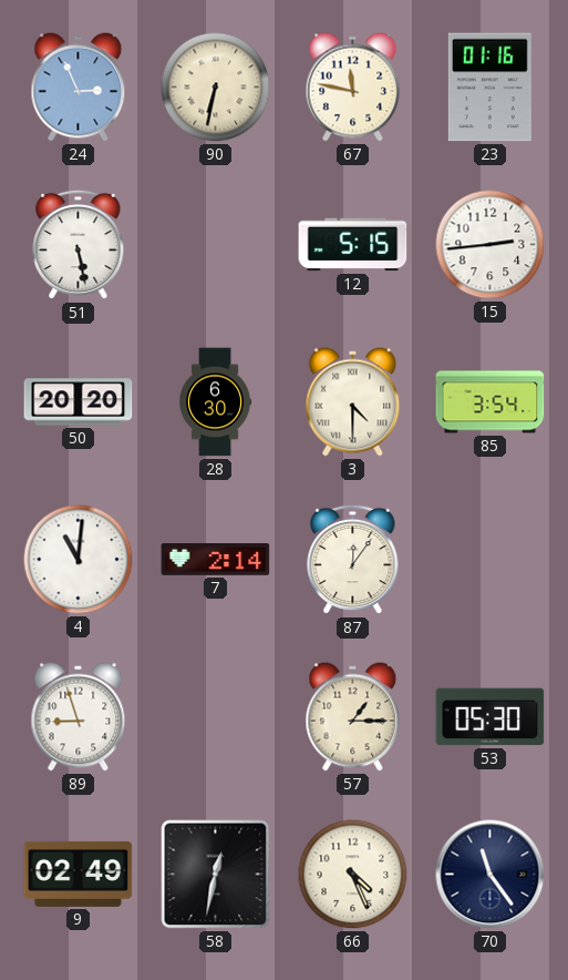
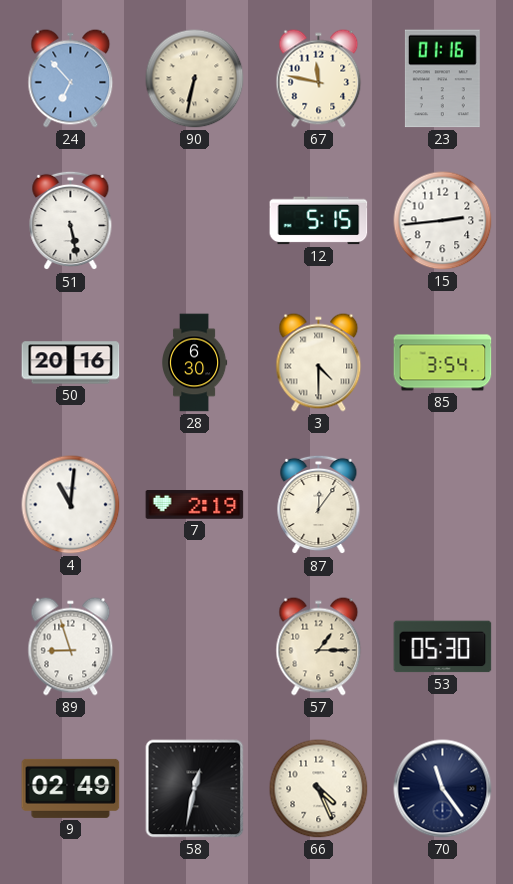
24: 2:56 -> 6:53 (71, 79)
50: 20:20 -> 20:16 (71, 363)
7: 2:14 -> 2:19 (195, 505)
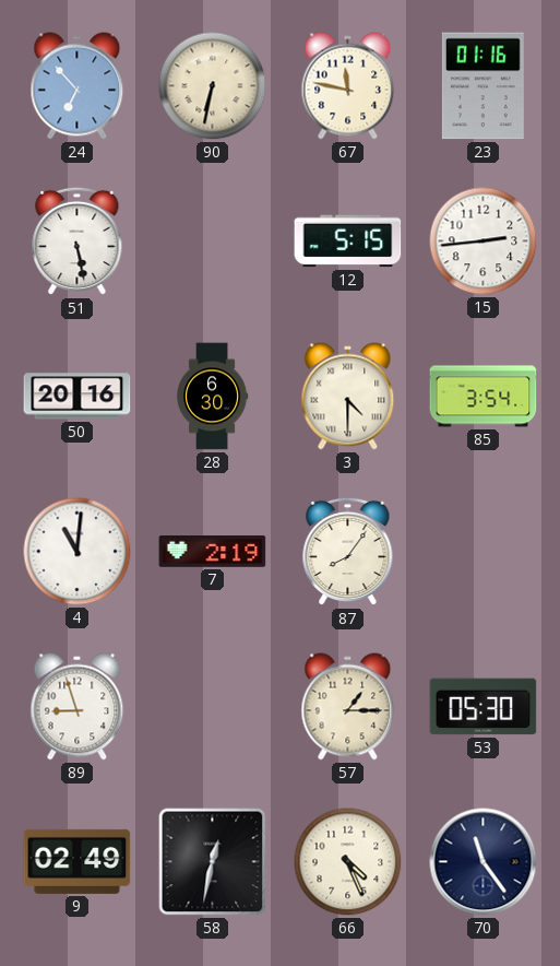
87: 12:06 -> 8:06 (348, 552)
